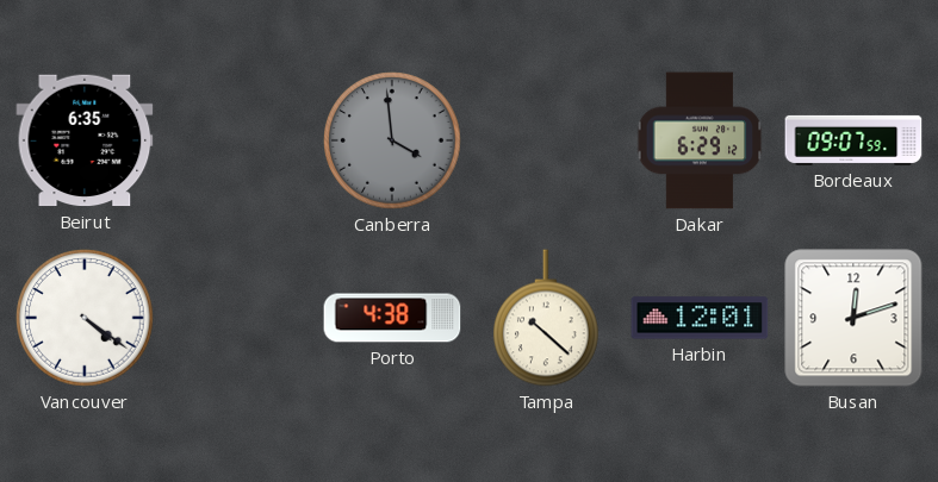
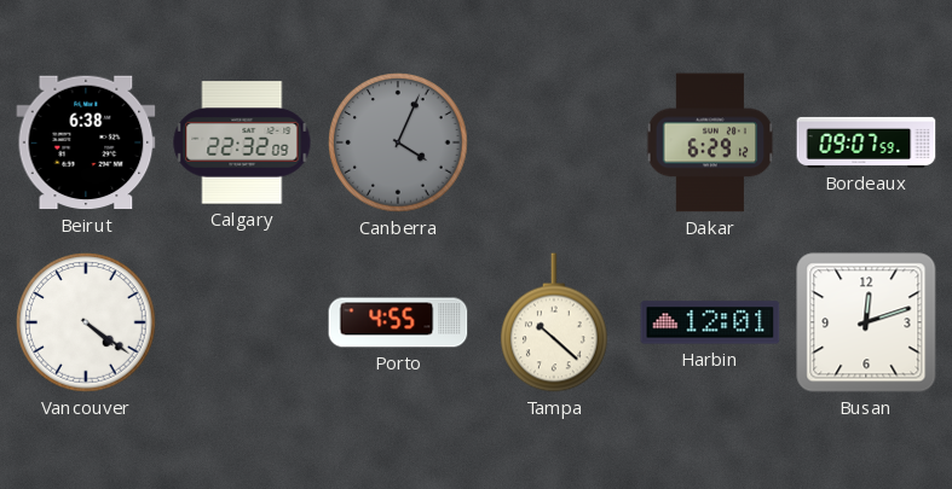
Beirut: 6:35 -> 6:38 (86, 142)
Calgary: none -> 22:32 (242, 142)
Canberra: 3:59 -> 4:04 (398, 142)
Porto: 4:38 -> 4:55 (398, 322)
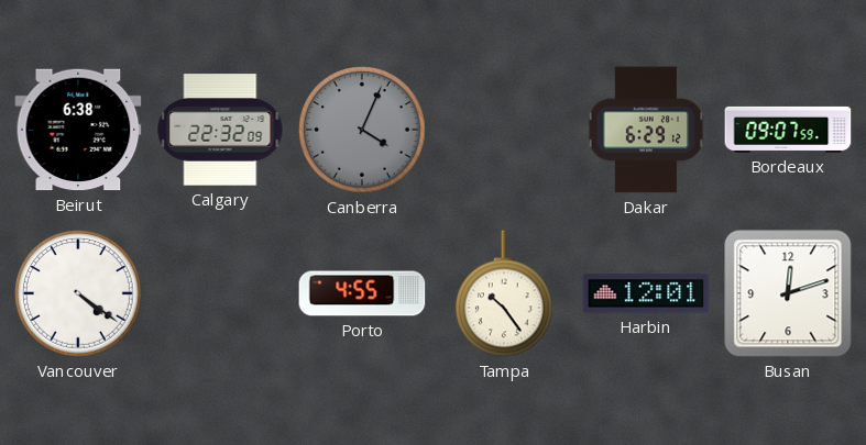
Tampa: 10:22 -> 10:24 (505, 293)
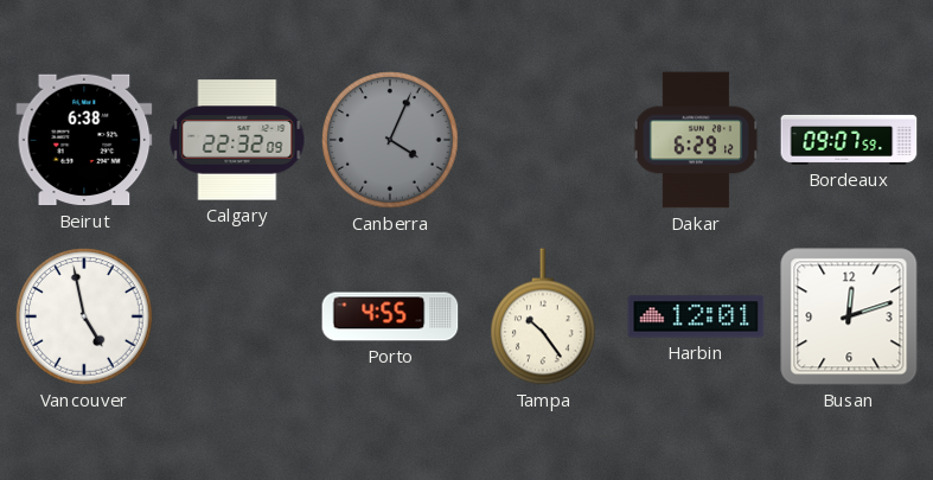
Vancouver: 4:21 -> 4:58 (84, 316)
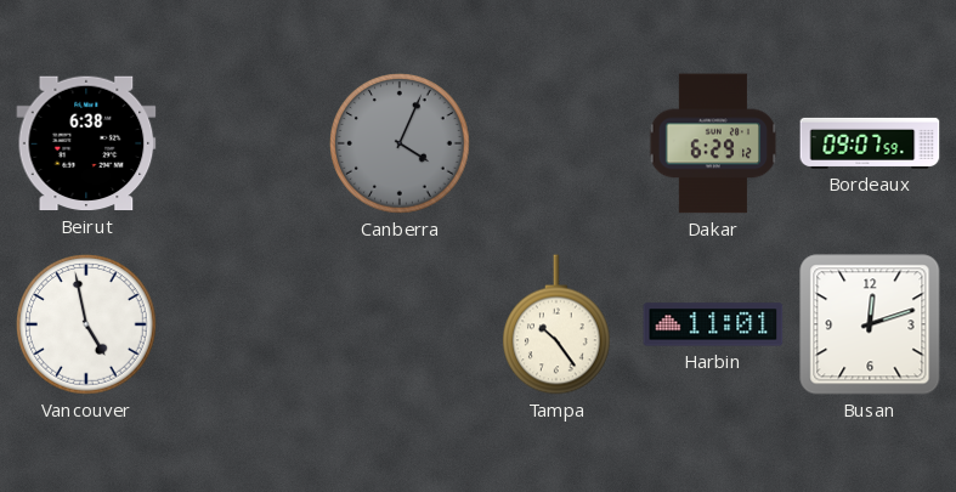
Calgary: 22:32 -> none (237, 140)
Porto: 4:55 -> none (390, 316)
Harbin: 12:01 -> 11:01 (713, 324)
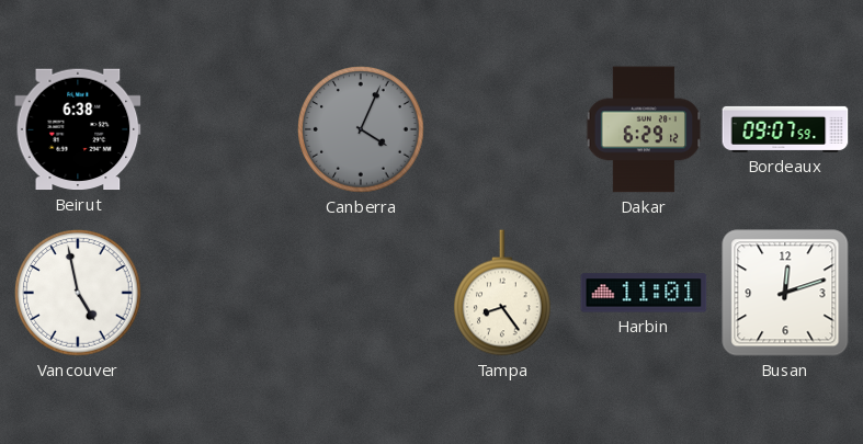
Tampa: 10:24 -> 8:24 (503, 293)
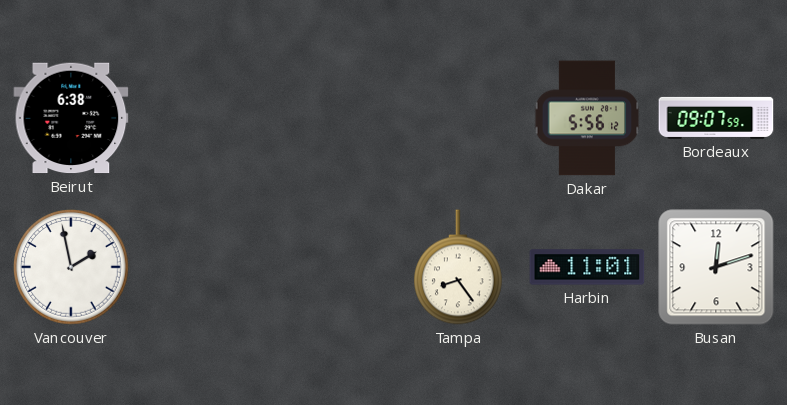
Canberra: 4:04 -> none (361, 129)
Dakar: 6:29 -> 5:56 (587, 118)
Vancouver: 4:58 -> 1:58 (71, 267)
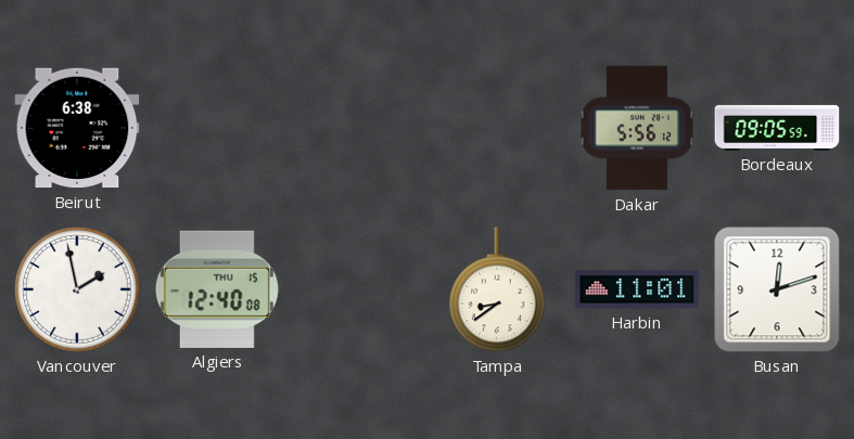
Bordeaux: 09:07 -> 09:05 (777, 128)
Algiers: none -> 12:40 (217, 289)
Tampa: 8:24 -> 8:39 (498, 289)
